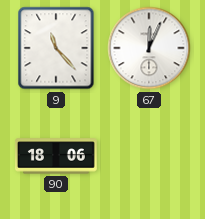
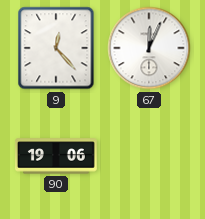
9: 11:23 -> 12:23 (56, 48)
90: 18:06 -> 19:06 (56, 156)
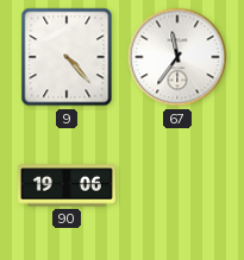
9: 12:23 -> 4:23 (67, 57)
67: 12:04 -> 11:36 (177, 57)
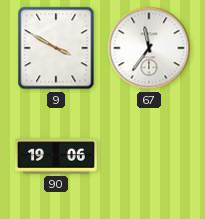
9: 4:23 -> 3:50 (56, 48)
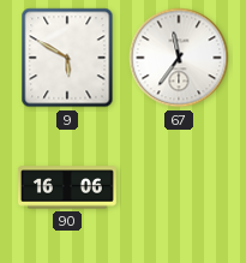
9: 3:50 -> 5:50 (67, 58)
90: 19:06 -> 16:06 (67, 187)
